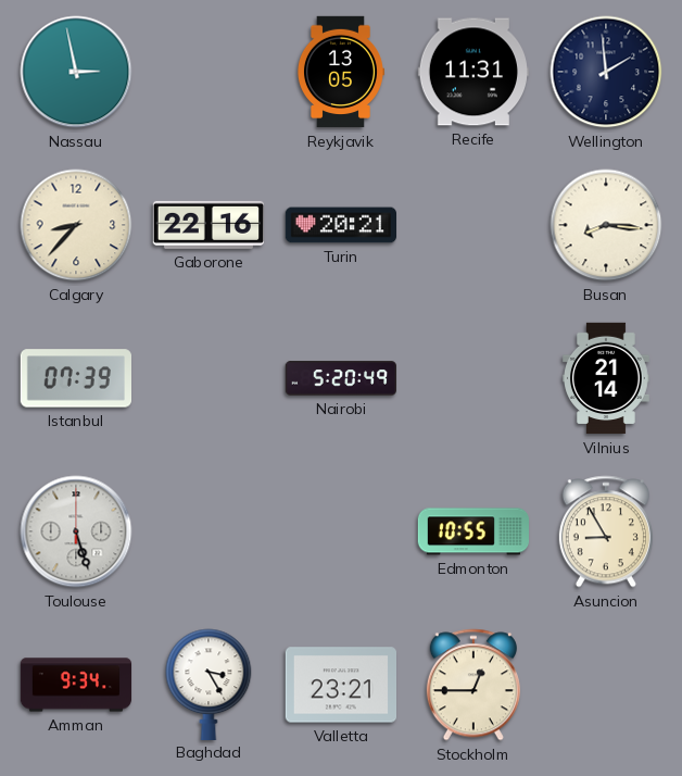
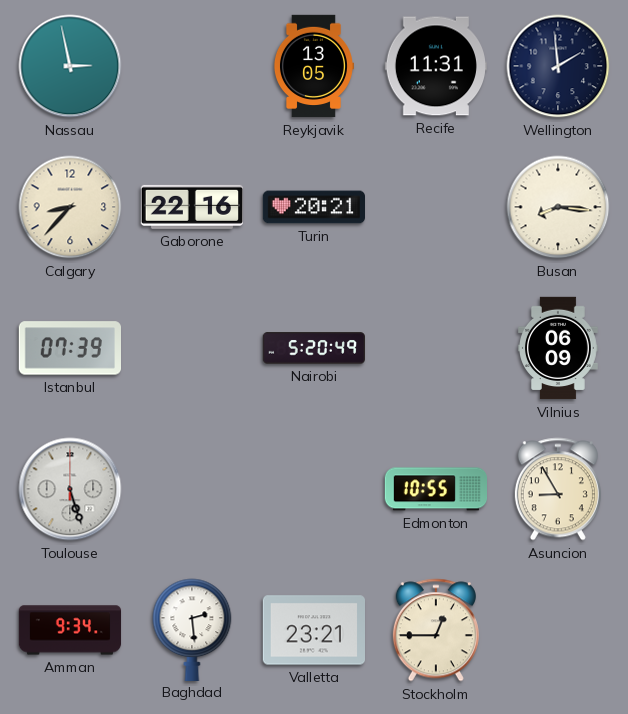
Vilnius: 21:14 -> 06:09 (559, 348)
Baghdad: 3:25 -> 2:29 (192, 629)
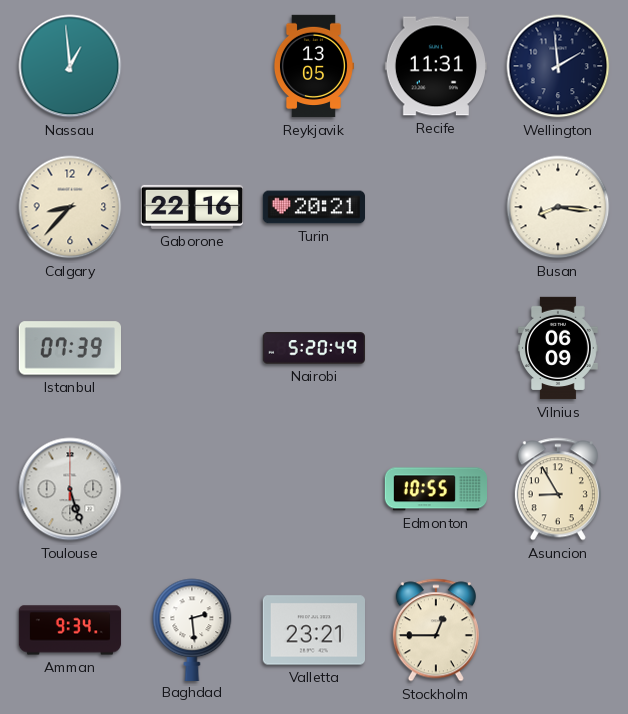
Nassau: 2:58 -> 12:59 (70, 66)
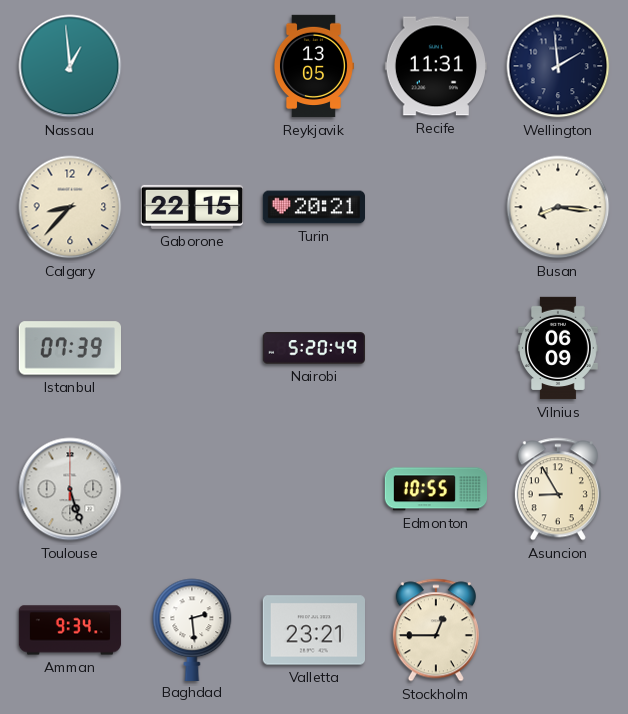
Gaborone: 22:16 -> 22:15 (191, 207)
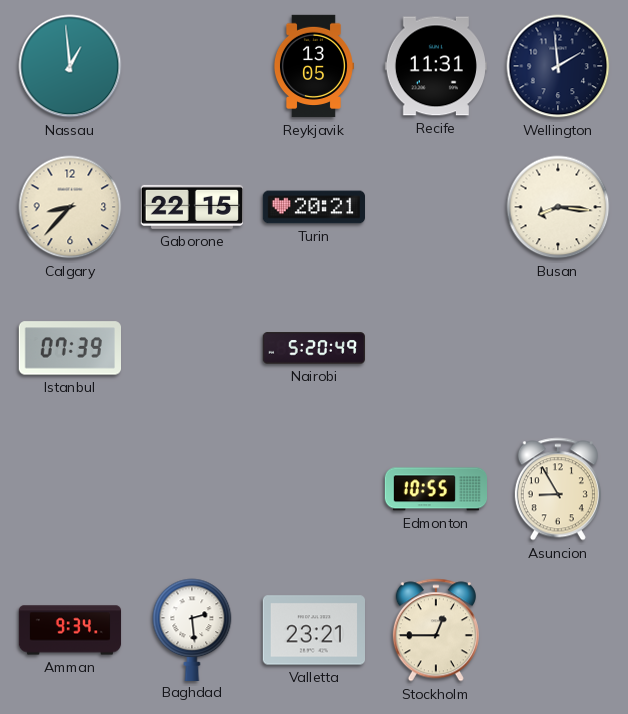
Vilnius: 06:09 -> none (559, 348)
Toulouse: 5:27 -> none (70, 489)
